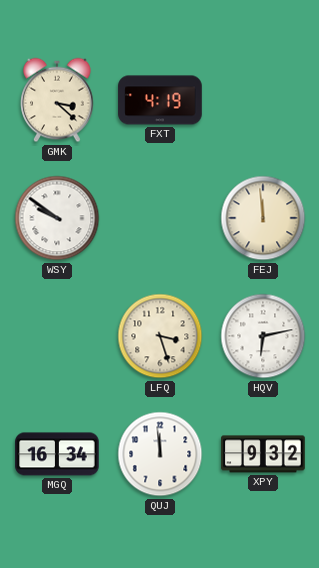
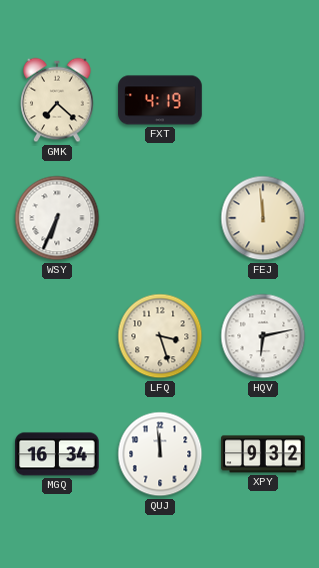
GMK: 3:22 -> 7:22 (57, 100)
WSY: 9:51 -> 6:34 (57, 218)
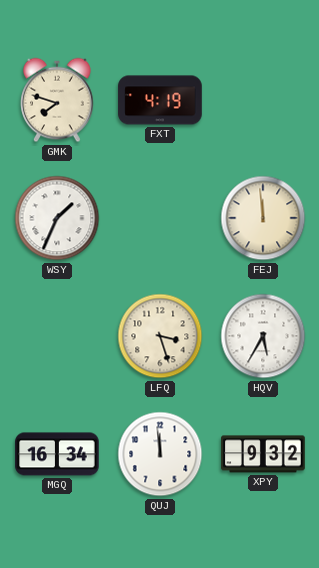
GMK: 7:22 -> 7:48 (57, 100)
WSY: 6:34 -> 1:34 (57, 218)
HQV: 6:13 -> 5:35 (263, 336)
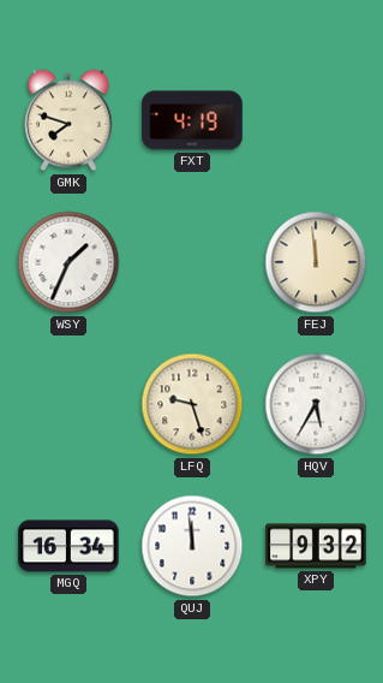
LFQ: 3:27 -> 9:27 (192, 404)
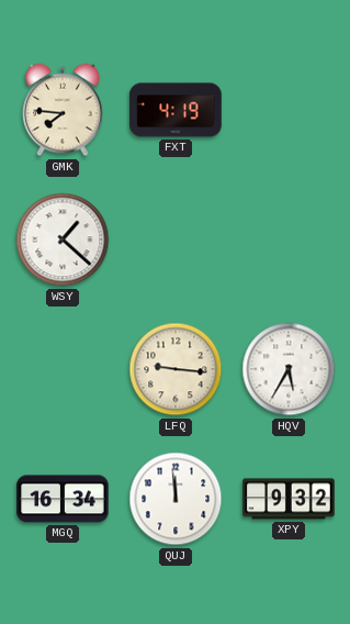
GMK: 7:48 -> 7:46 (63, 110)
WSY: 1:34 -> 1:22 (63, 239)
FEJ: 11:59 -> none (316, 262)
LFQ: 9:27 -> 9:16 (176, 369)
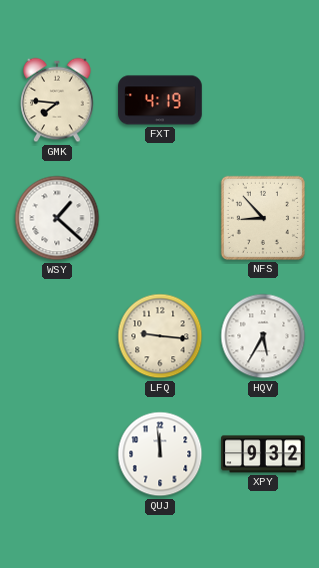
NFS: none -> 8:53 (263, 218)
MGQ: 16:34 -> none (63, 499)
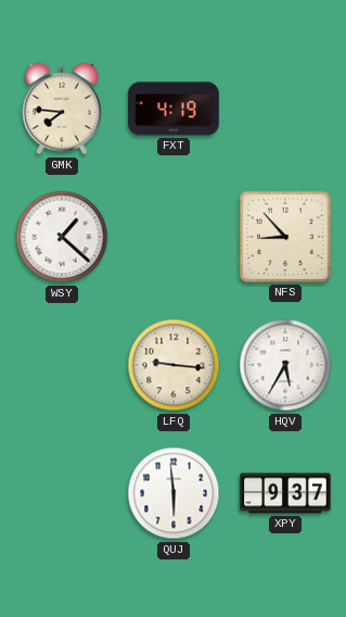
QUJ: 11:59 -> 5:59 (174, 493)
XPY: 9:32 -> 9:37 (285, 493)
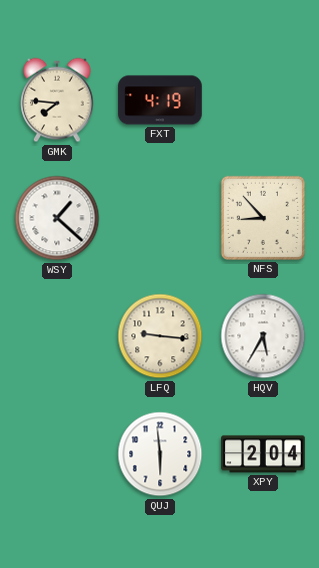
XPY: 9:37 -> 2:04 (263, 454)
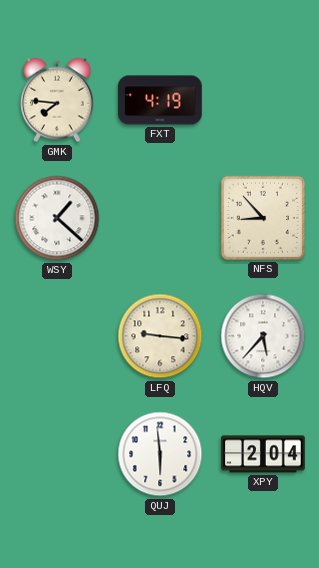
HQV: 5:35 -> 5:37 (263, 336)
